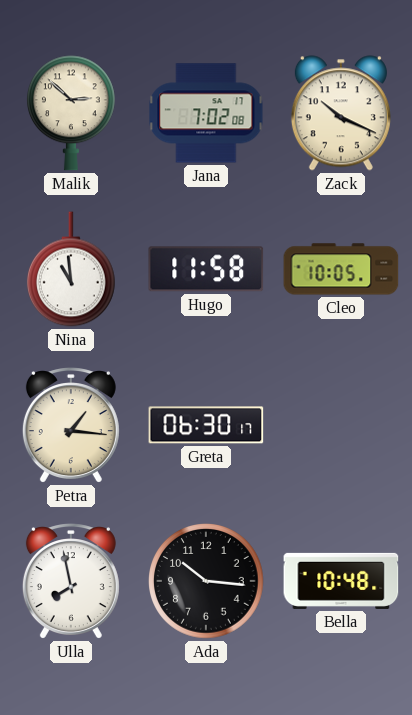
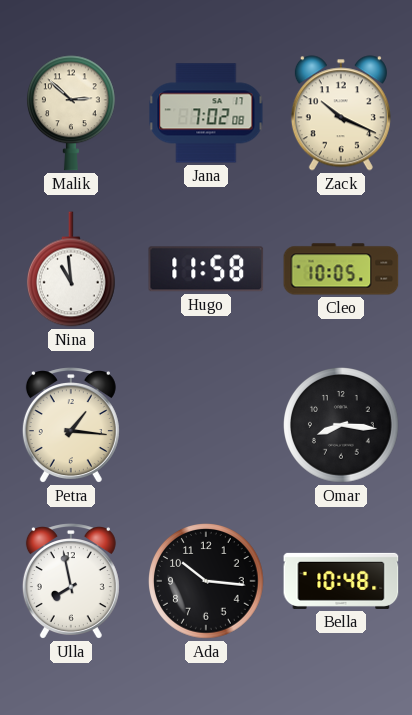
Greta: 06:30 -> none (206, 425)
Omar: none -> 8:16 (342, 426)
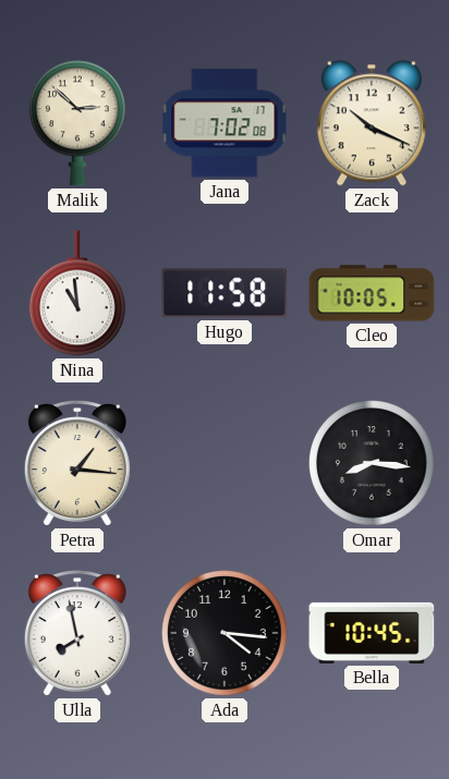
Ada: 10:16 -> 4:16 (226, 634)
Bella: 10:48 -> 10:45 (372, 633)
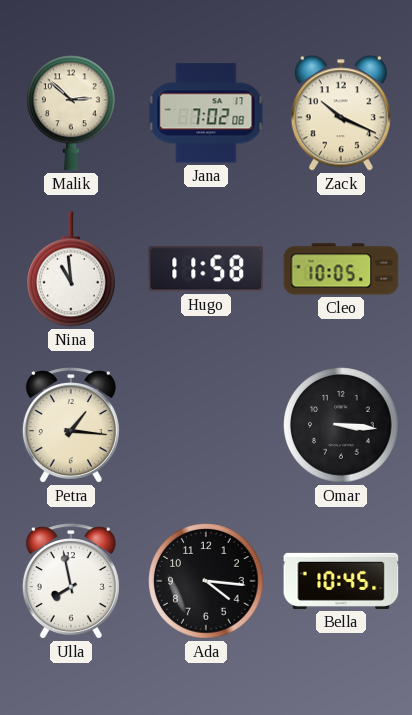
Omar: 8:16 -> 3:16 (342, 426)
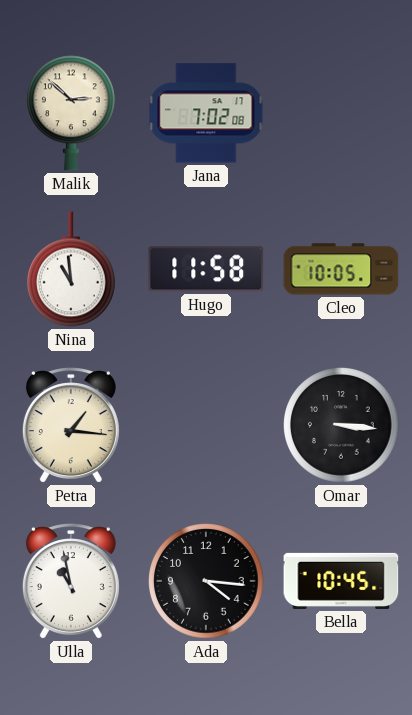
Zack: 10:19 -> none (341, 113)
Ulla: 7:58 -> 10:58 (71, 581)
